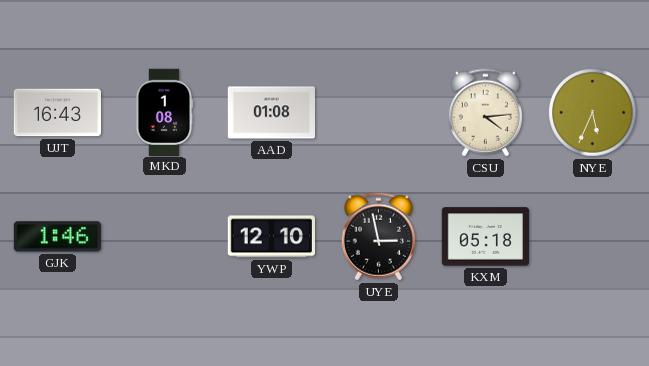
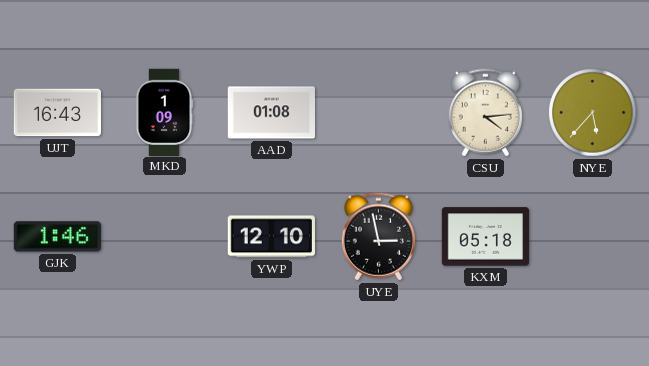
MKD: 1:08 -> 1:09 (164, 112)
NYE: 5:34 -> 5:37 (593, 113)
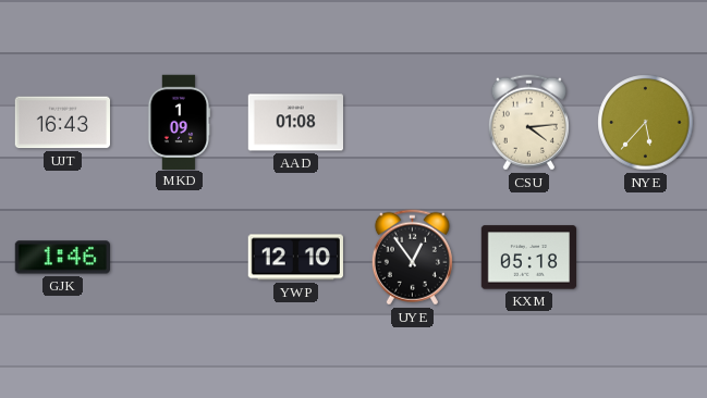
UYE: 2:58 -> 12:54 (412, 258)
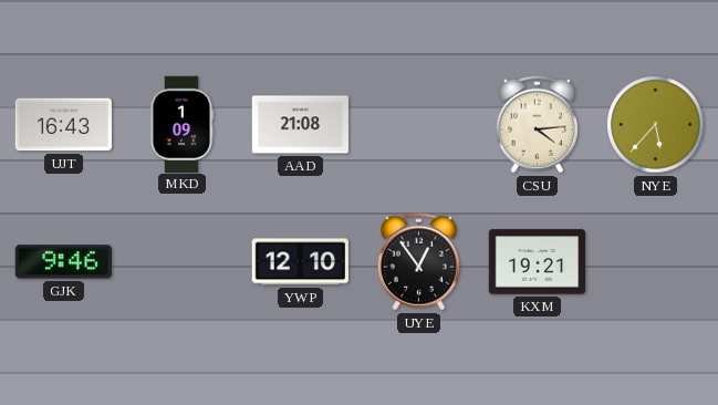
AAD: 01:08 -> 21:08 (300, 125)
GJK: 1:46 -> 9:46 (63, 262)
KXM: 05:18 -> 19:21 (538, 262)
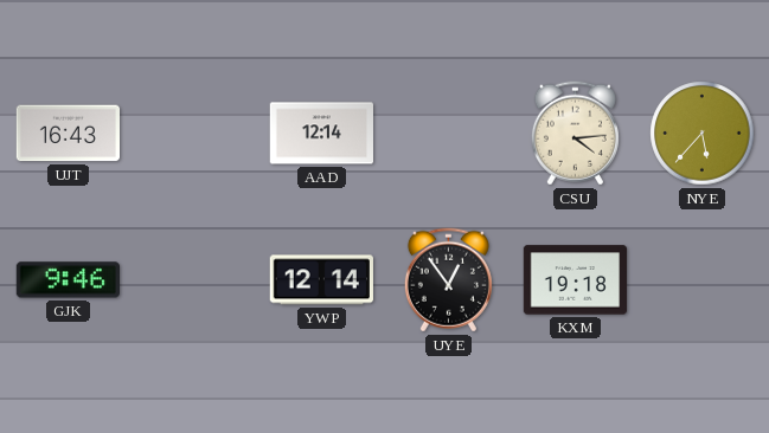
MKD: 1:09 -> none (181, 124)
AAD: 21:08 -> 12:14 (321, 134)
YWP: 12:10 -> 12:14 (321, 280)
KXM: 19:21 -> 19:18 (576, 280)
